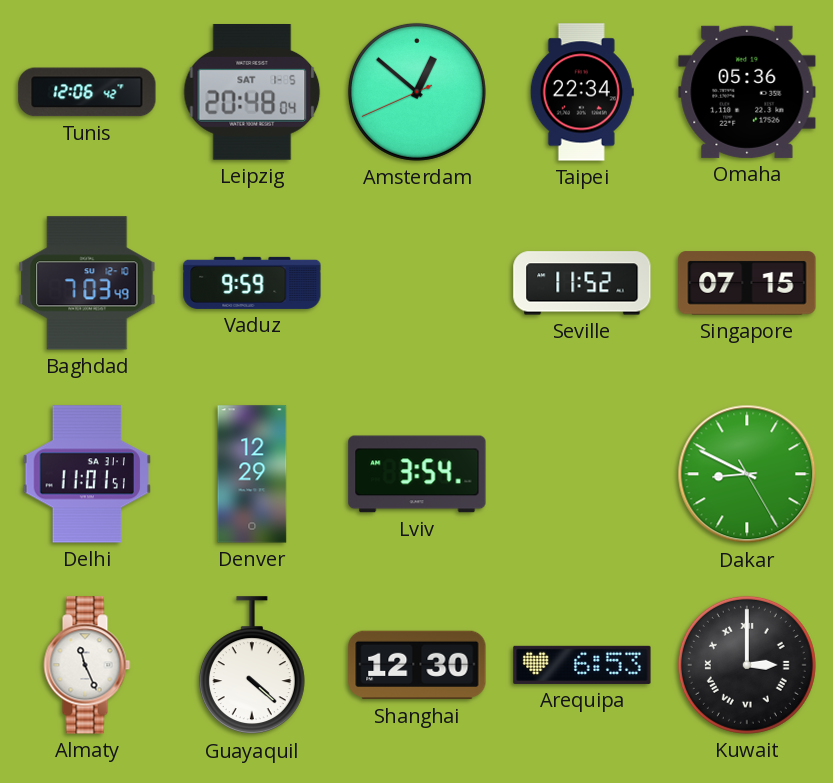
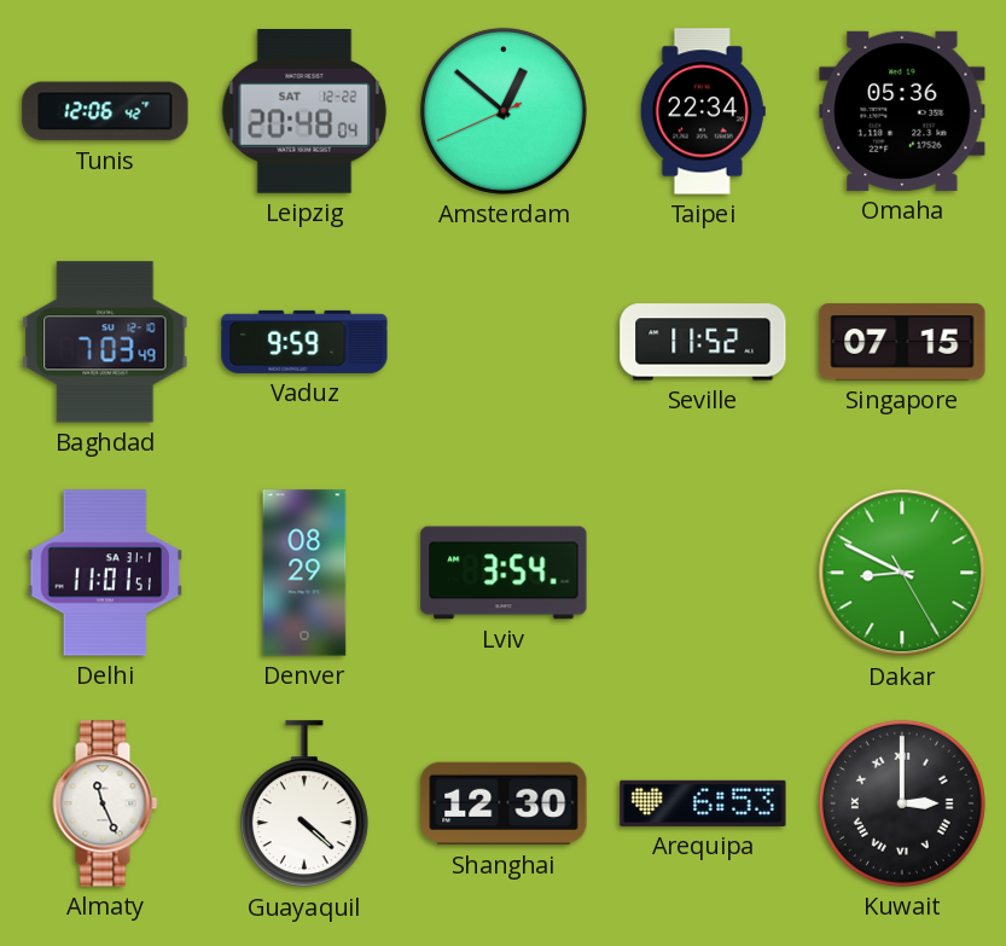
Leipzig date: SAT 1-5 -> SAT 12-22 (304, 112)
Denver: 12:29 -> 08:29 (304, 573)
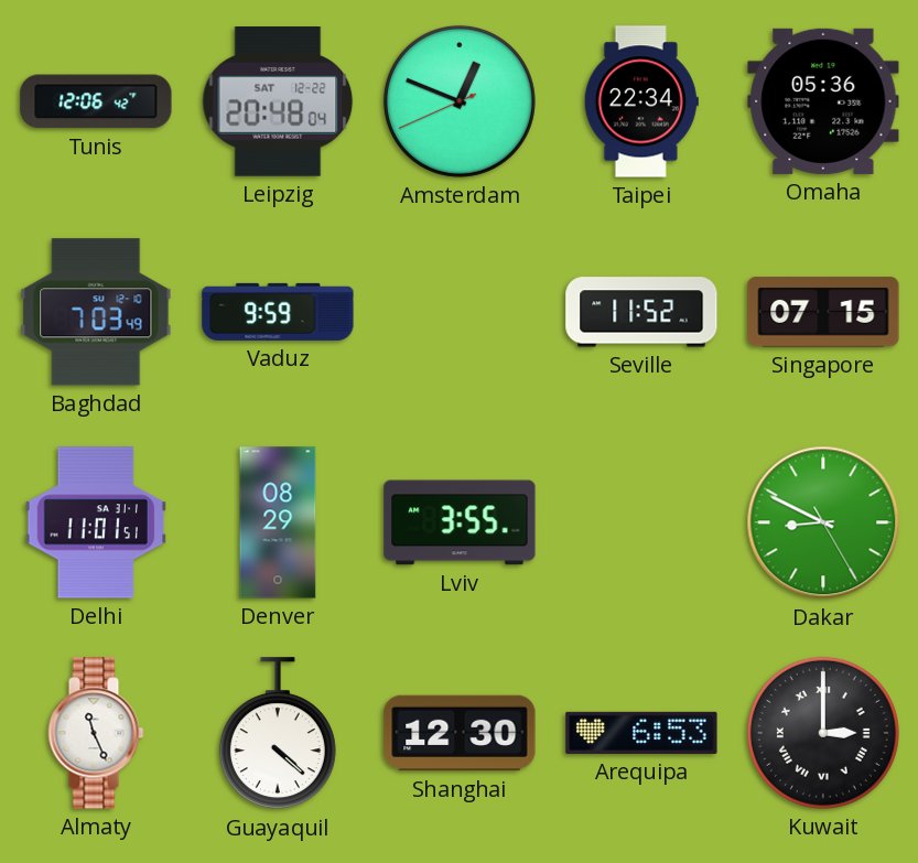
Amsterdam: 12:51 -> 12:48 (460, 101)
Lviv: 3:54 -> 3:55 (460, 522)
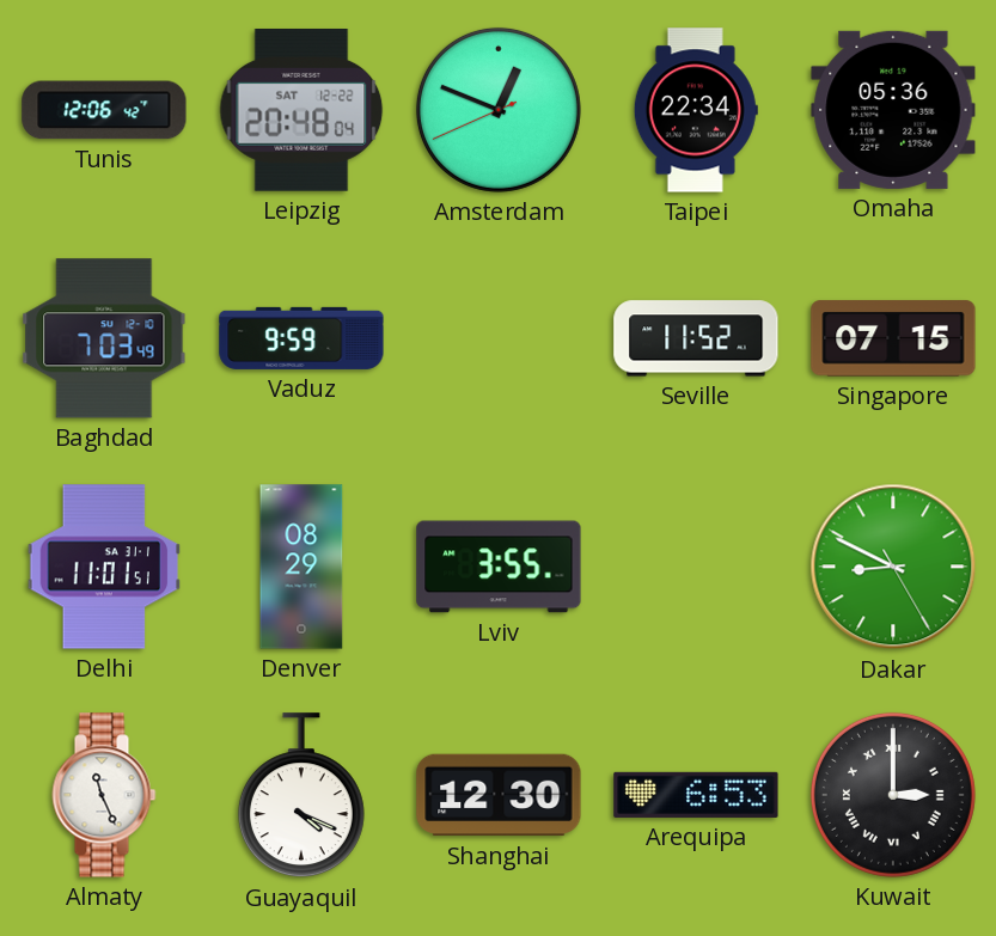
Guayaquil: 4:22 -> 4:19 (301, 796)
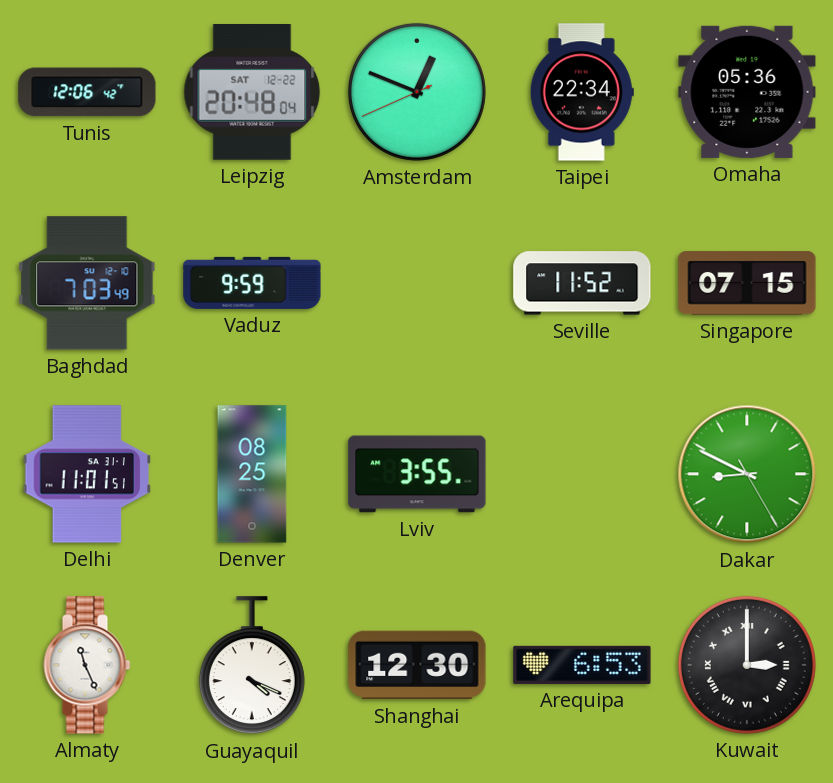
Denver: 08:29 -> 08:25 (252, 474)
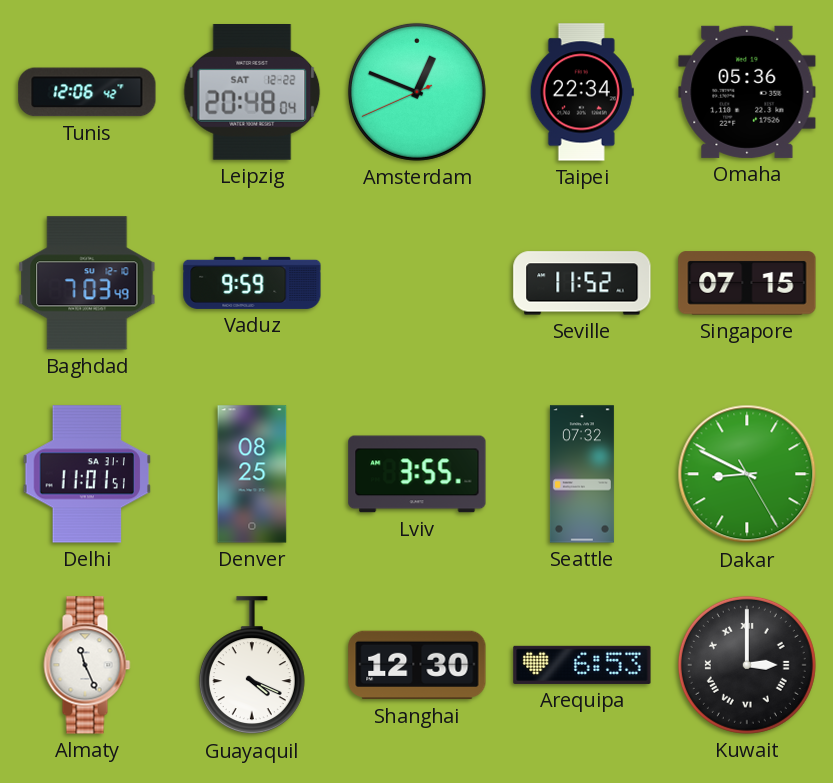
Seattle: none -> 07:32 (582, 474)
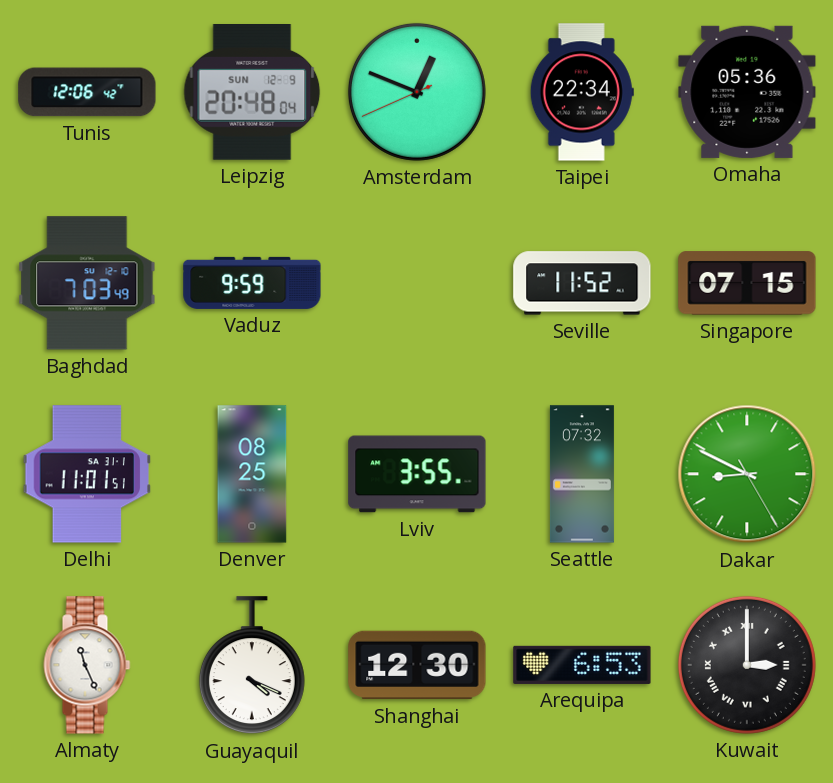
Leipzig date: SAT 12-22 -> SUN 12-9 (252, 93)
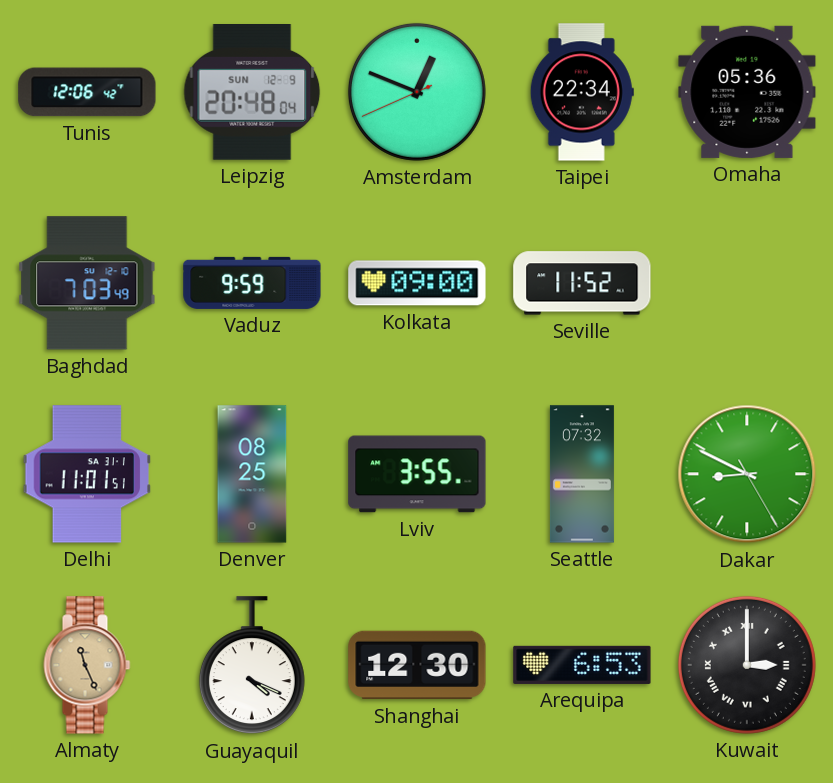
Kolkata: none -> 09:00 (417, 283)
Singapore: 07:15 -> none (747, 283)
Almaty dial: white -> champagne (87, 665)
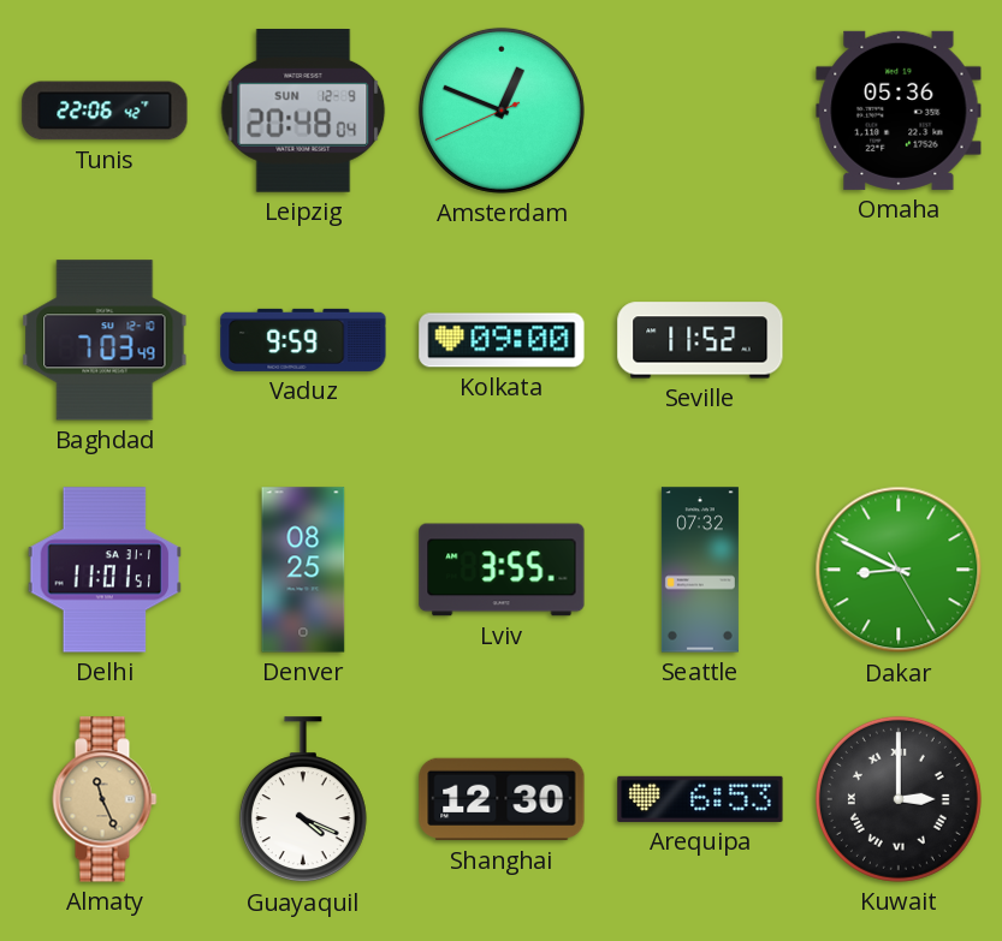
Tunis: 12:06 -> 22:06 (105, 111)
Taipei: 22:34 -> none (582, 92)
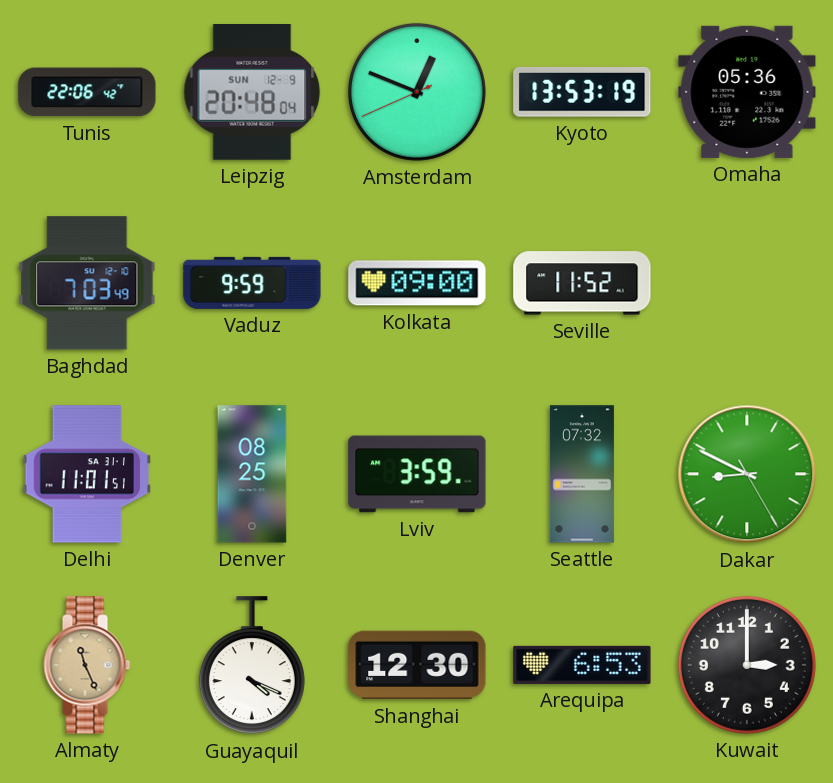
Kyoto: none -> 13:53 (582, 92)
Lviv: 3:55 -> 3:59 (417, 474)
Kuwait numerals: Roman -> Arabic (747, 665)
